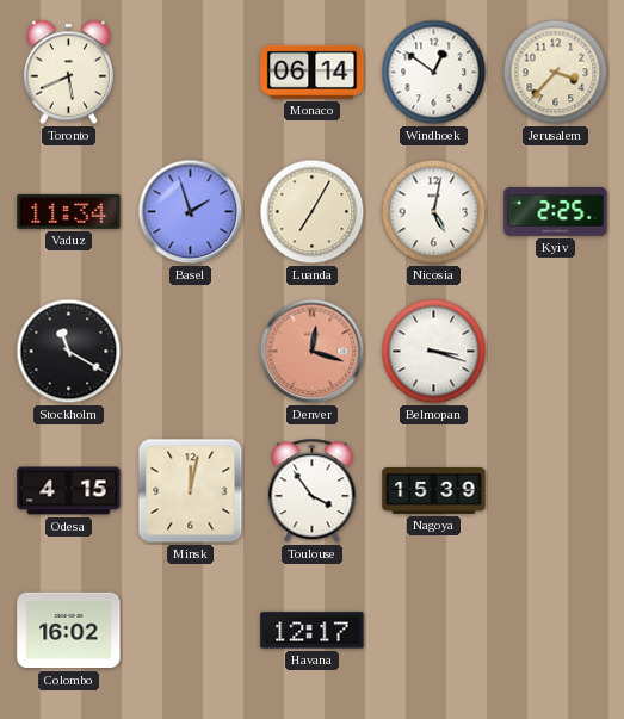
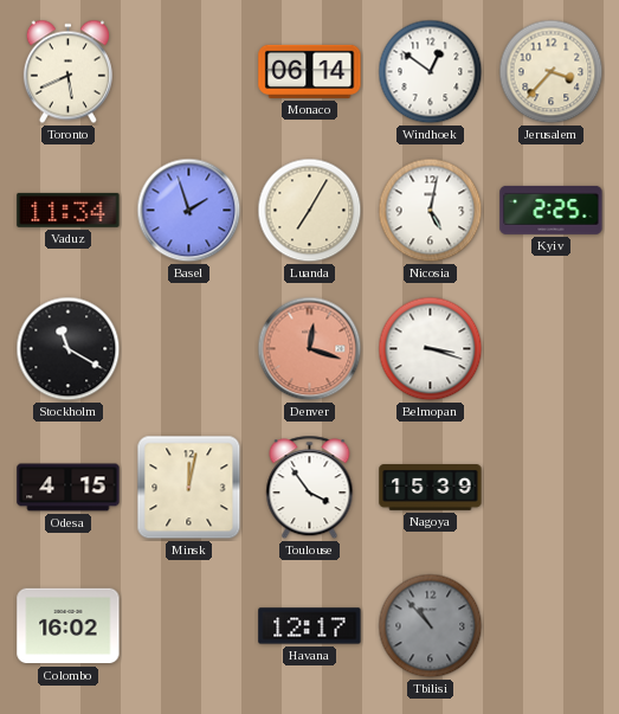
Tbilisi: none -> 10:53 (431, 626)
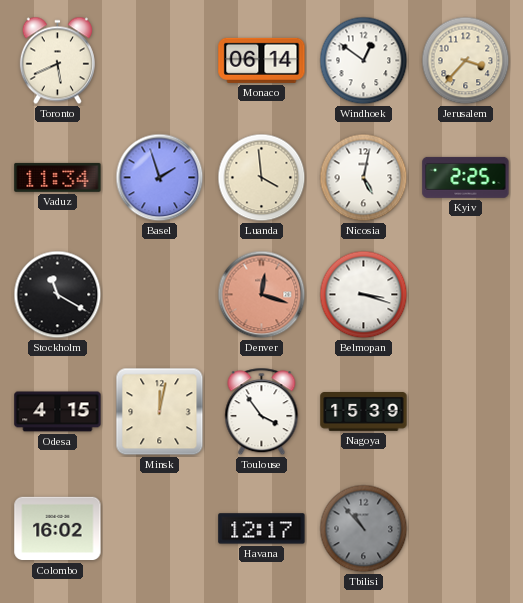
Luanda: 7:05 -> 3:59 (262, 178)
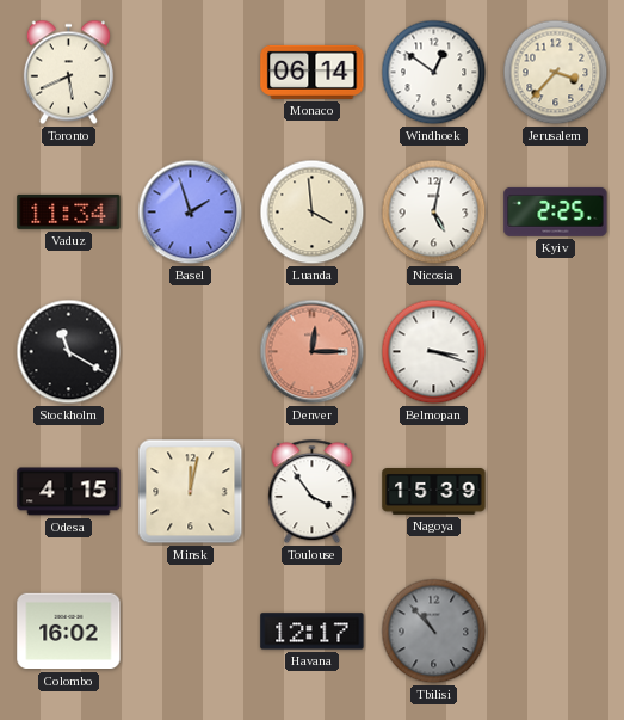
Denver: 12:18 -> 12:15 (313, 352)
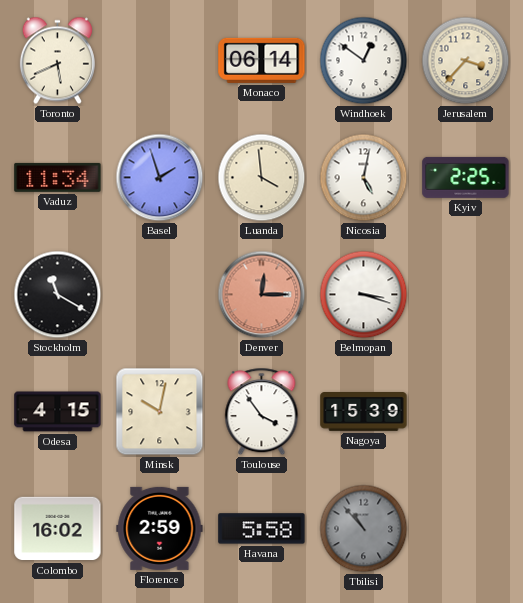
Minsk: 12:02 -> 10:02 (160, 412)
Florence: none -> 2:59 (160, 528)
Havana: 12:17 -> 5:58 (262, 529)
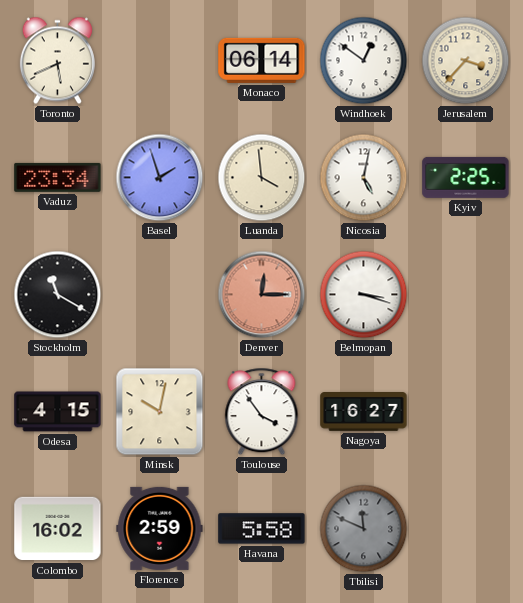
Vaduz: 11:34 -> 23:34 (58, 177)
Nagoya: 15:39 -> 16:27 (364, 412)
Tbilisi: 10:53 -> 11:49 (364, 529)
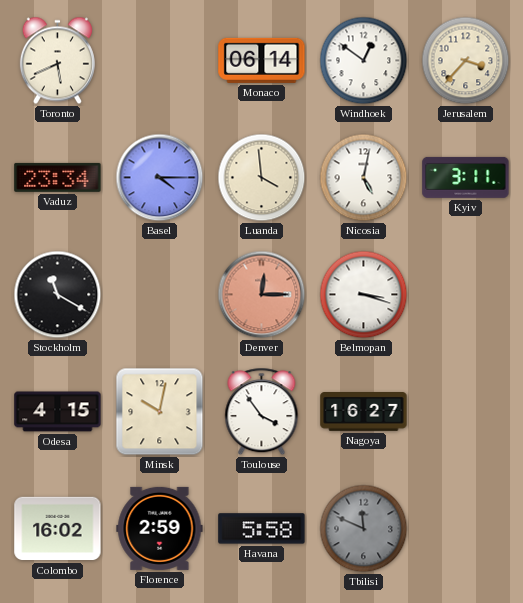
Basel: 1:57 -> 4:15 (160, 178)
Kyiv: 2:25 -> 3:11 (466, 177)
